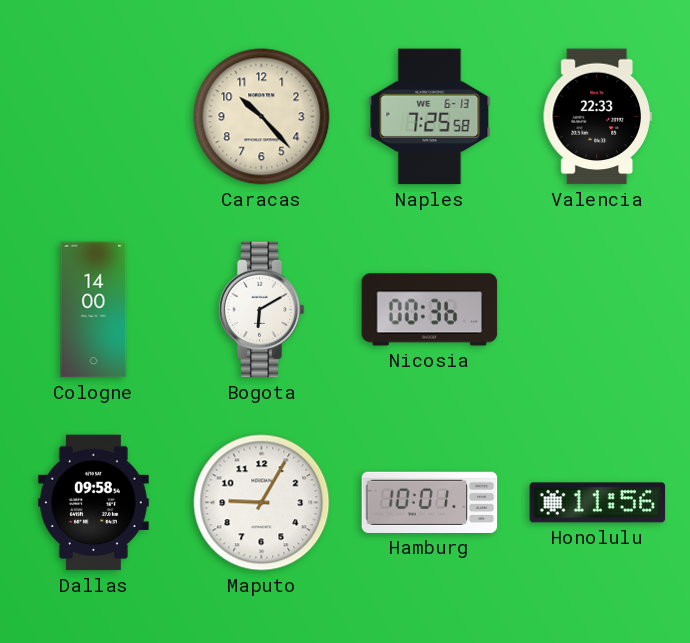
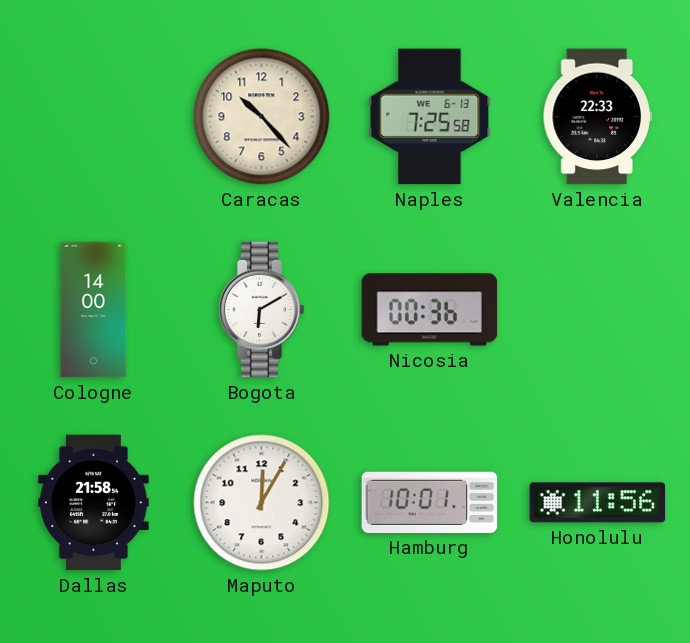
Dallas: 09:58 -> 21:58 (94, 503)
Maputo: 9:05 -> 12:05 (262, 503)
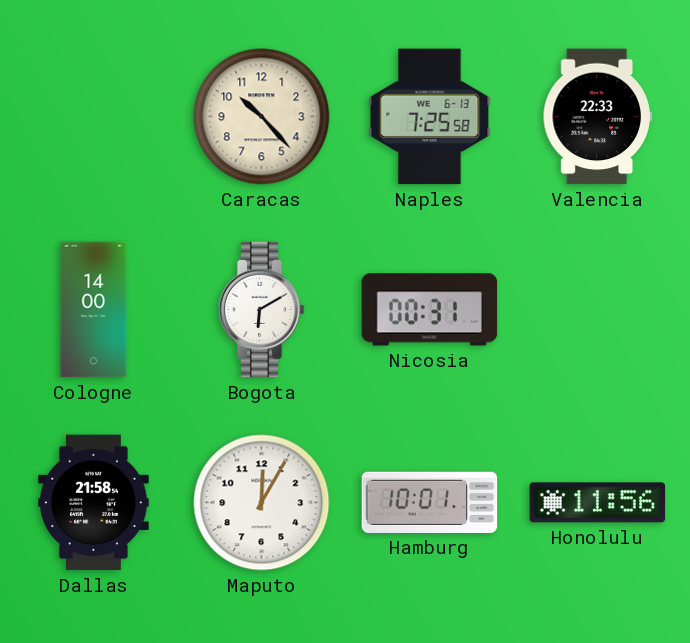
Nicosia: 00:36 -> 00:31 (430, 310)
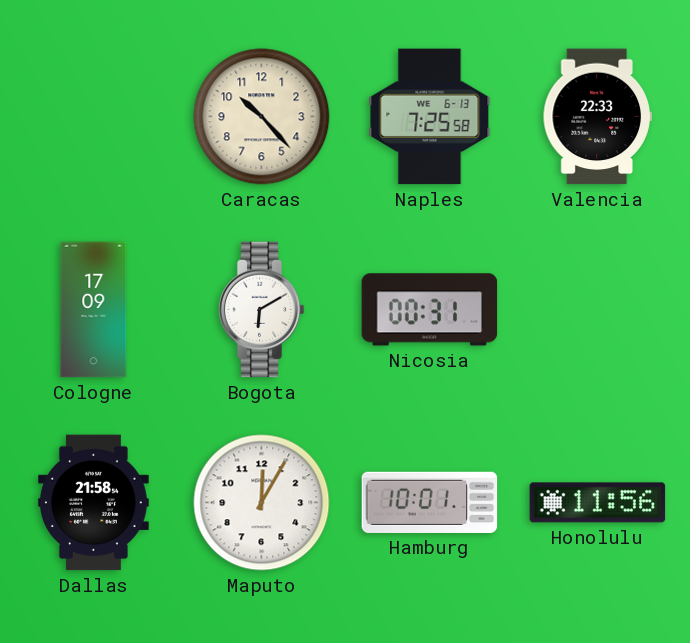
Cologne: 14:00 -> 17:09 (94, 310)
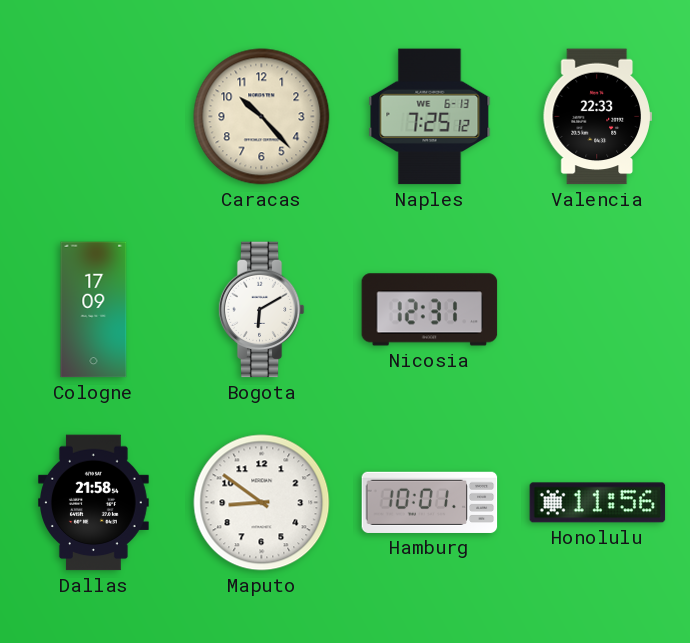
Naples: 7:25:58 -> 7:25:12 (430, 117)
Nicosia: 00:31 -> 12:31 (430, 310)
Maputo: 12:05 -> 8:51 (262, 503)
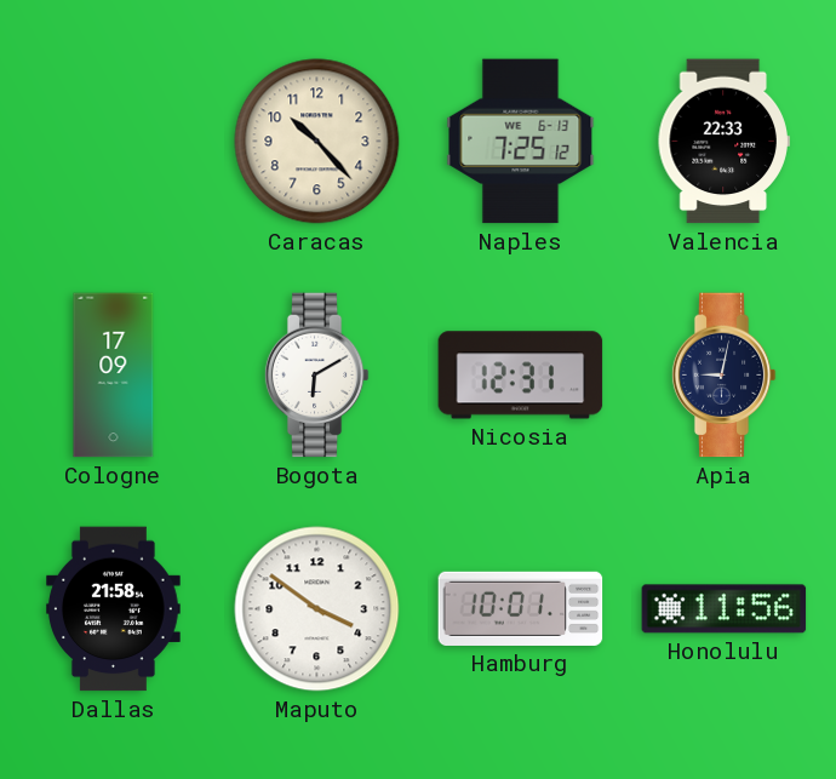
Apia: none -> 9:02 (723, 376)
Maputo: 8:51 -> 3:51 (317, 609)
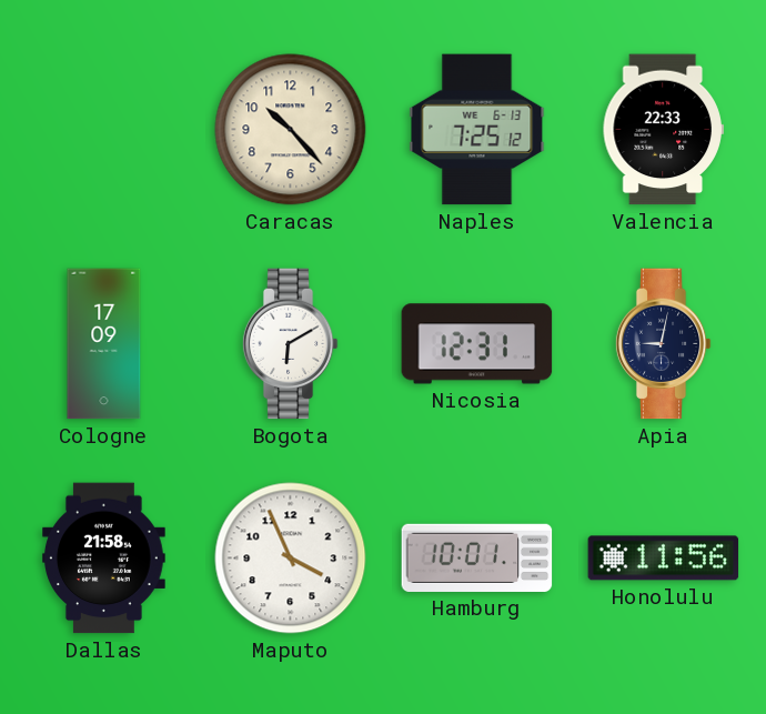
Maputo: 3:51 -> 3:56 (291, 559)
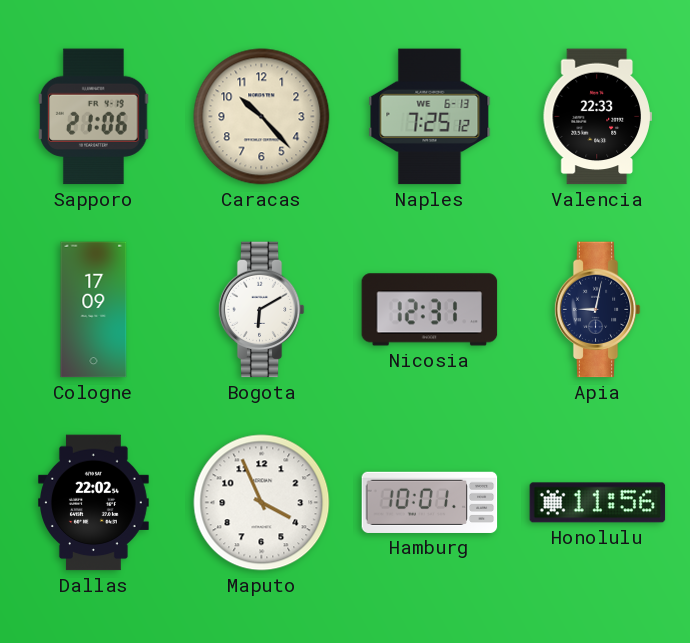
Sapporo: none -> 21:06 (94, 117)
Dallas: 21:58 -> 22:02 (94, 503)
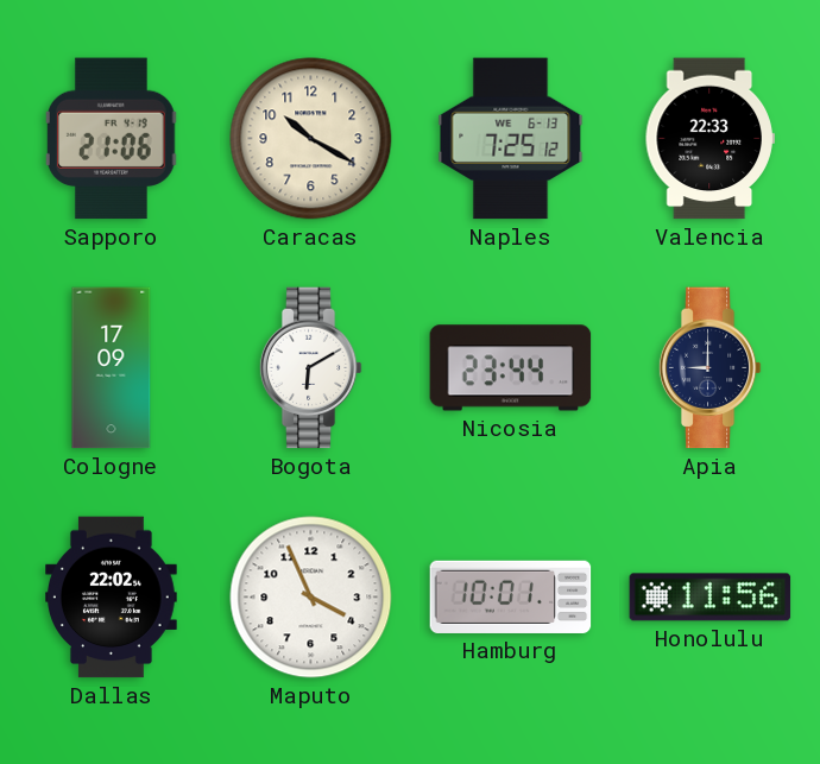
Caracas: 10:23 -> 10:20 (311, 139)
Nicosia: 12:31 -> 23:44 (511, 368)
Apia: 9:02 -> 9:00 (709, 368)
